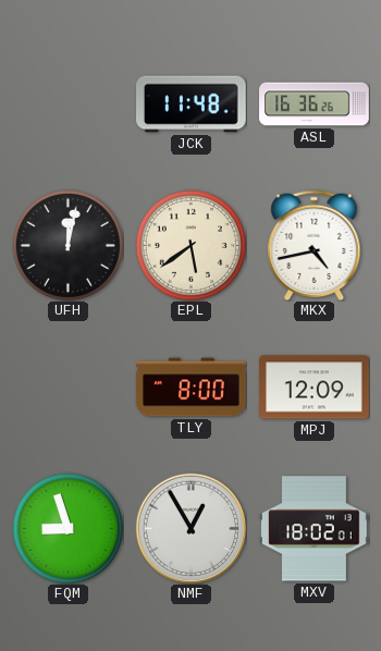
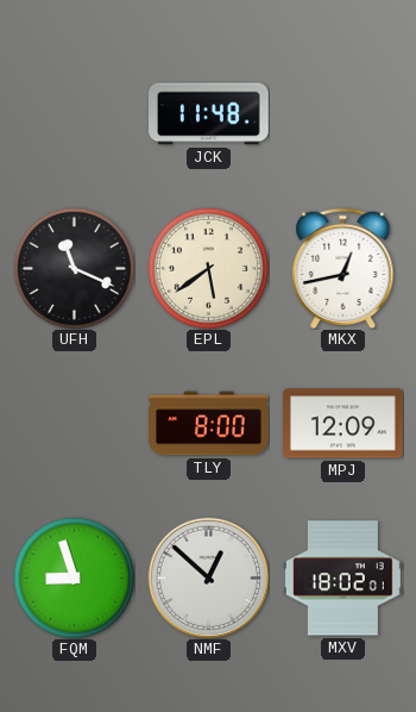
ASL: 16:36 -> none (315, 105)
UFH: 12:02 -> 11:19 (74, 268)
MKX: 4:43 -> 12:43 (343, 268)
NMF: 12:55 -> 12:52 (208, 577)
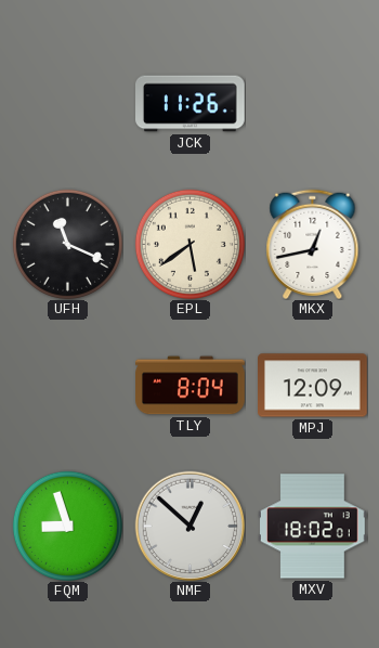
JCK: 11:48 -> 11:26 (191, 104)
TLY: 8:00 -> 8:04 (191, 386)
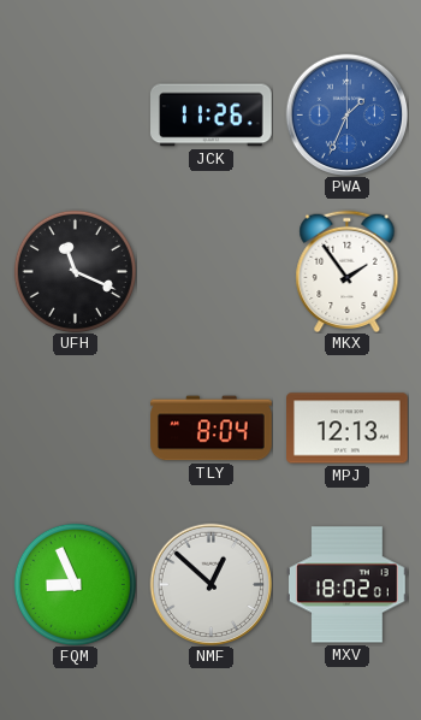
PWA: none -> 1:34 (346, 114)
EPL: 5:39 -> none (190, 244)
MKX: 12:43 -> 1:54 (348, 271)
MPJ: 12:09 -> 12:13 (348, 429)
FQM: 8:57 -> 8:56 (75, 584)
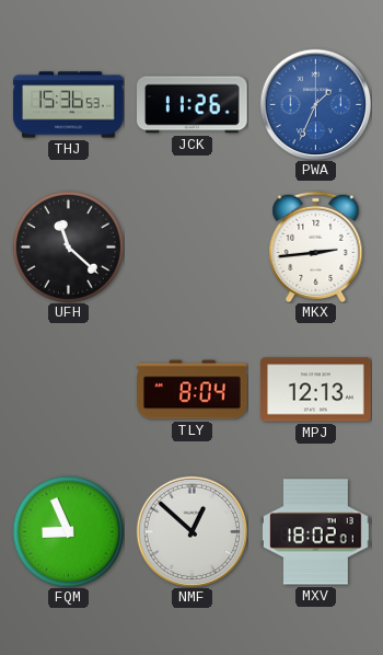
THJ: none -> 15:36 (69, 105)
UFH: 11:19 -> 11:22 (68, 246)
MKX: 1:54 -> 2:44 (316, 246)
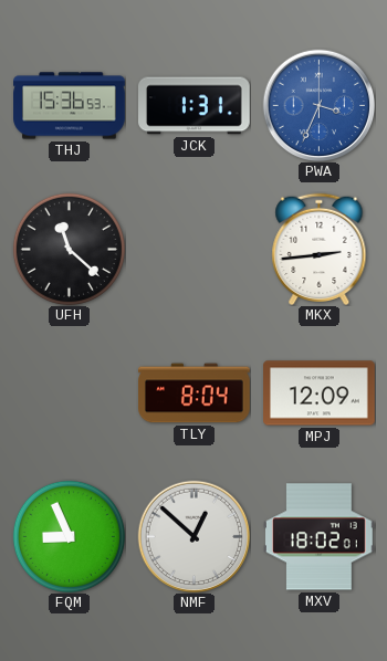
JCK: 11:26 -> 1:31 (195, 106)
PWA: 1:34 -> 3:34 (318, 105)
MPJ: 12:13 -> 12:09 (320, 394)
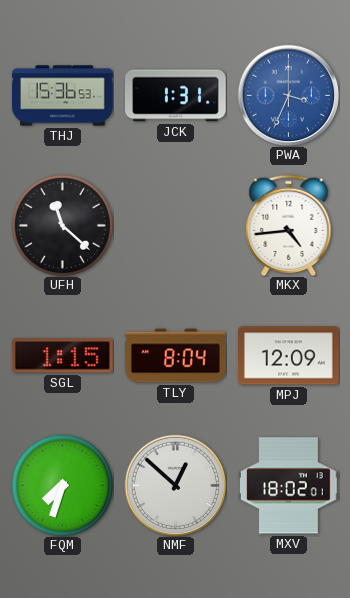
MKX: 2:44 -> 4:44 (289, 225)
SGL: none -> 1:15 (63, 356)
FQM: 8:56 -> 7:33 (62, 485)
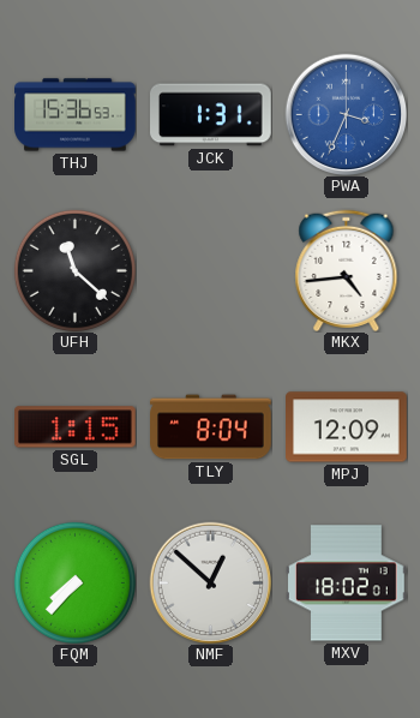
FQM: 7:33 -> 7:37 (74, 582)
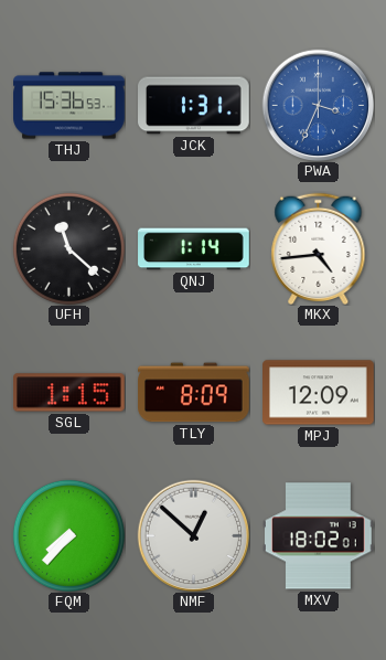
QNJ: none -> 1:14 (194, 249)
TLY: 8:04 -> 8:09 (194, 393)
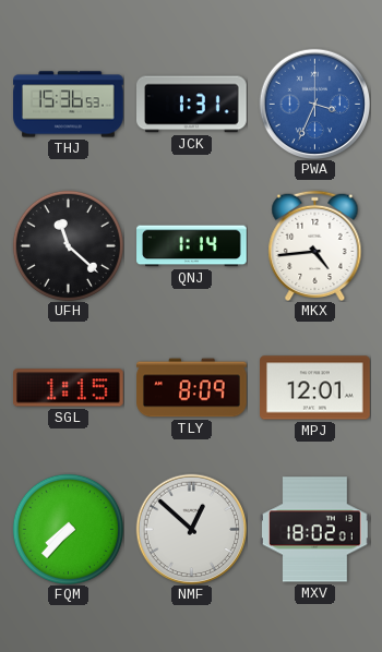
MPJ: 12:09 -> 12:01 (315, 388)
